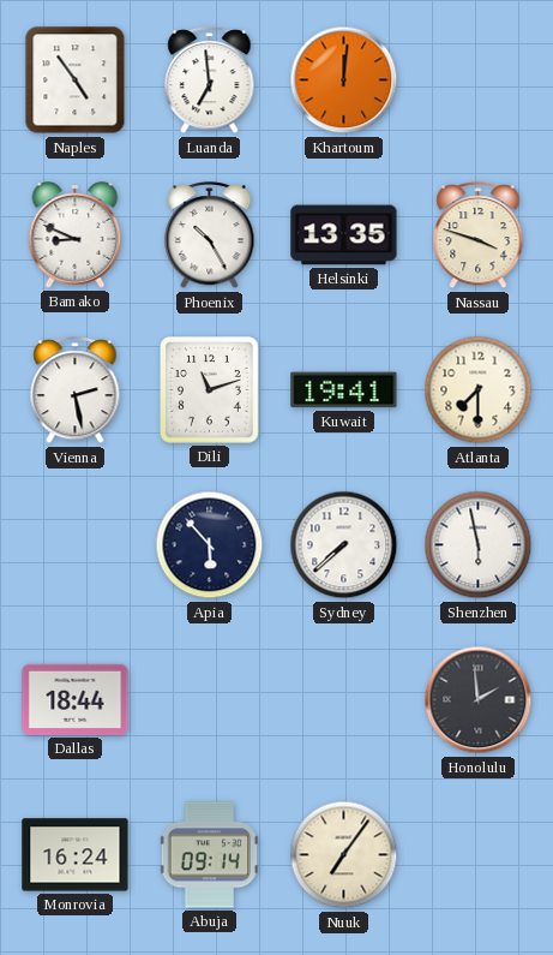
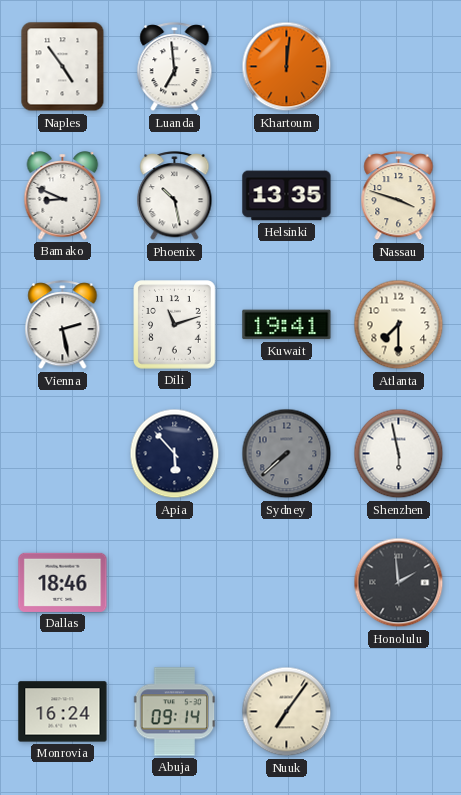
Phoenix: 10:25 -> 10:28 (175, 196)
Sydney dial: white -> grey (287, 454)
Dallas: 18:44 -> 18:46 (63, 582)
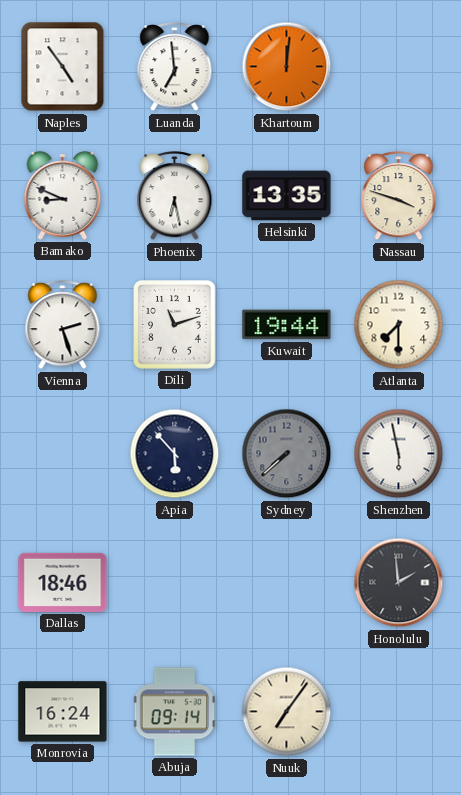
Phoenix: 10:28 -> 6:28 (175, 196)
Vienna: 2:28 -> 2:27 (63, 325)
Kuwait: 19:41 -> 19:44 (287, 325)
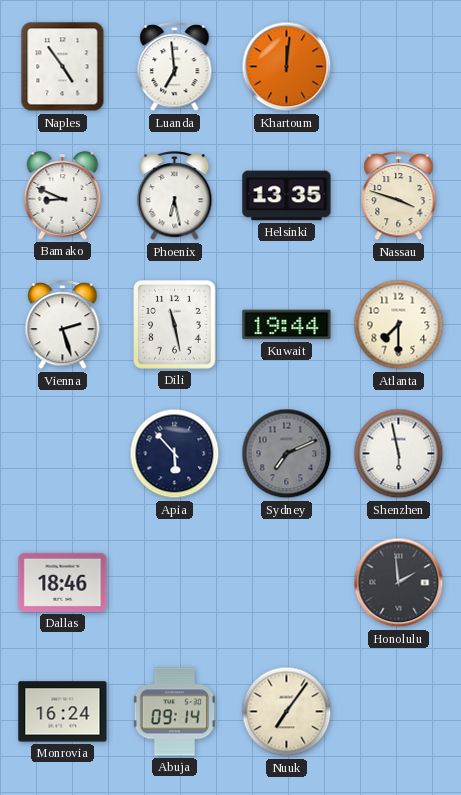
Dili: 11:12 -> 11:28 (175, 325)
Sydney: 7:38 -> 7:11 (287, 454)
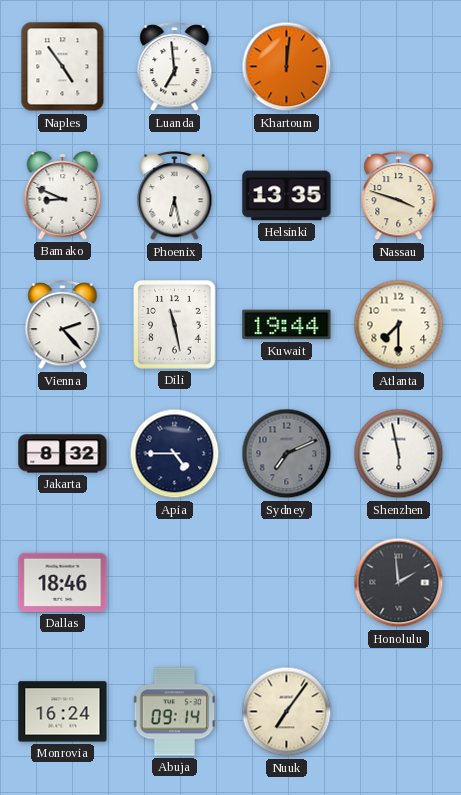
Vienna: 2:27 -> 2:23 (63, 325)
Jakarta: none -> 8:32 (63, 454)
Apia: 5:53 -> 4:45 (175, 454)
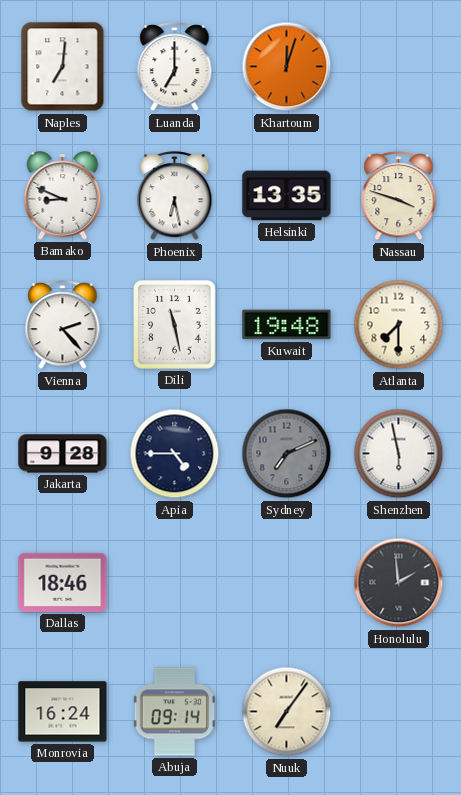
Naples: 4:54 -> 7:01 (63, 67)
Luanda: 6:59 -> 7:00 (175, 67)
Khartoum: 12:01 -> 12:03 (287, 67)
Kuwait: 19:44 -> 19:48 (287, 325)
Jakarta: 8:32 -> 9:28 (63, 454)
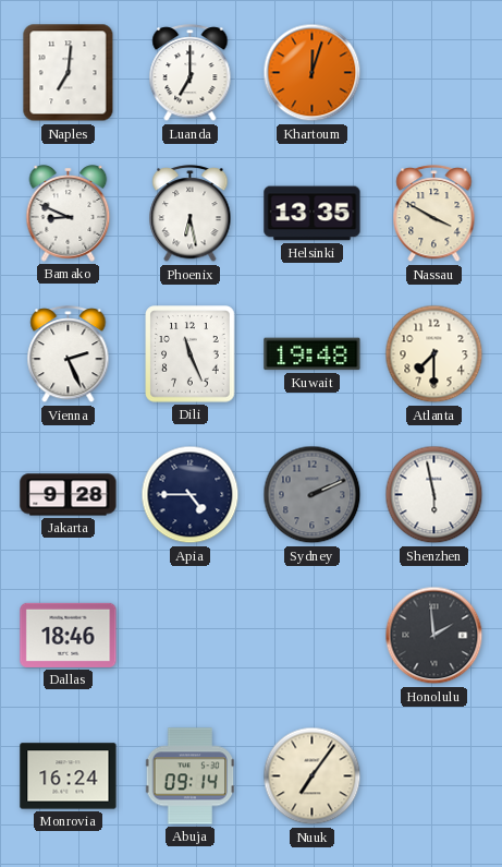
Nassau: 3:48 -> 3:50 (434, 214)
Vienna: 2:23 -> 2:26 (69, 354)
Dili: 11:28 -> 11:26 (191, 354)
Sydney: 7:11 -> 2:11 (313, 495)
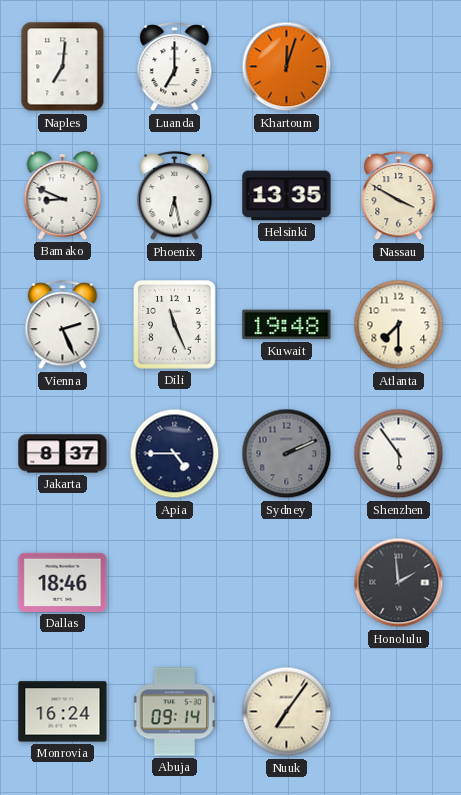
Jakarta: 9:28 -> 8:37 (63, 454)
Shenzhen: 5:58 -> 5:54 (399, 454)
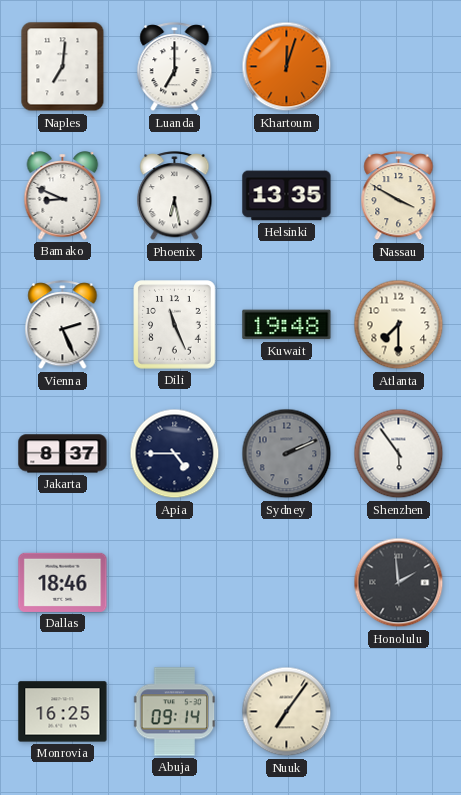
Monrovia: 16:24 -> 16:25 (63, 712)
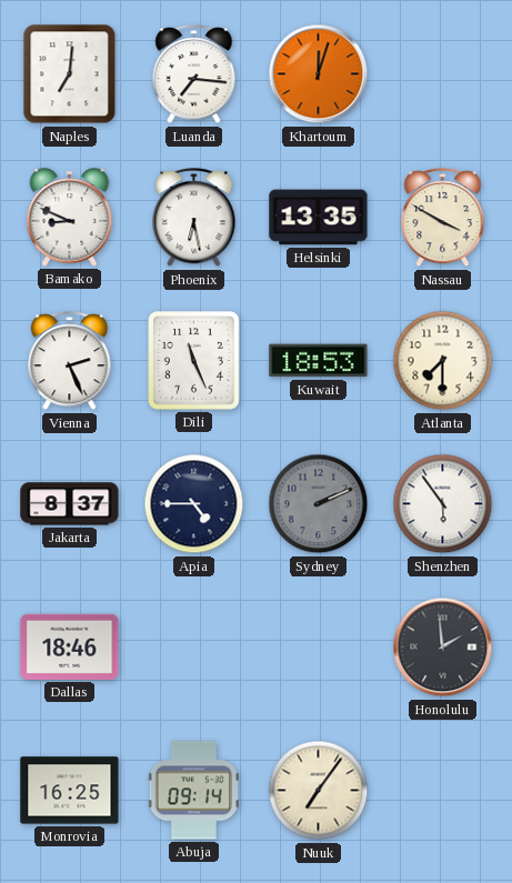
Luanda: 7:00 -> 7:16 (194, 74)
Kuwait: 19:48 -> 18:53 (319, 361)
